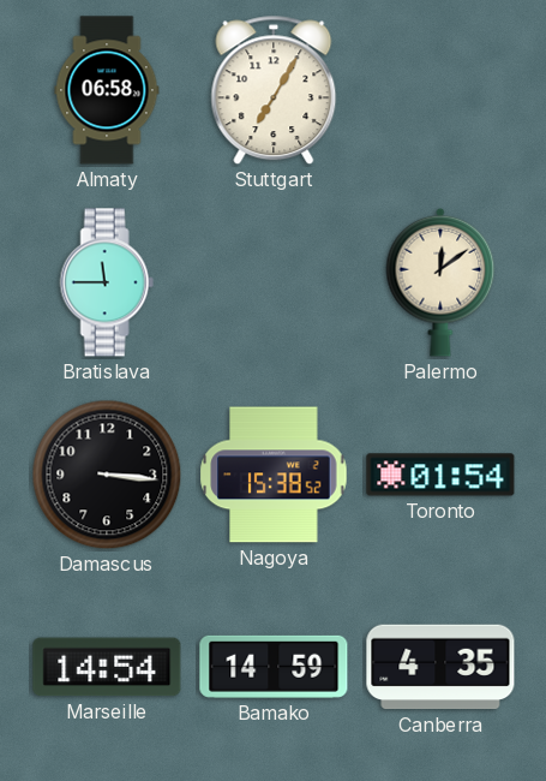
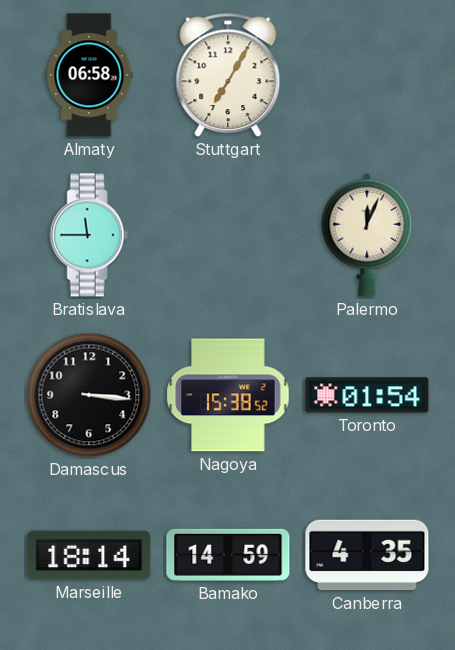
Palermo: 12:09 -> 12:04 (367, 235)
Marseille: 14:54 -> 18:14 (89, 555)
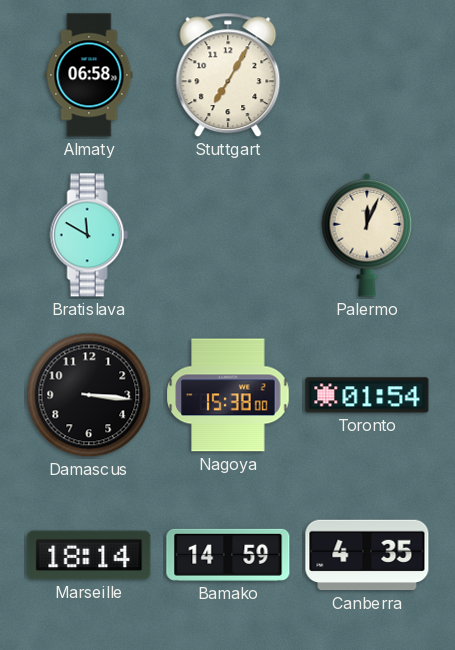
Bratislava: 11:45 -> 11:50 (89, 235)
Nagoya: 15:38:52 -> 15:38:00 (228, 395)
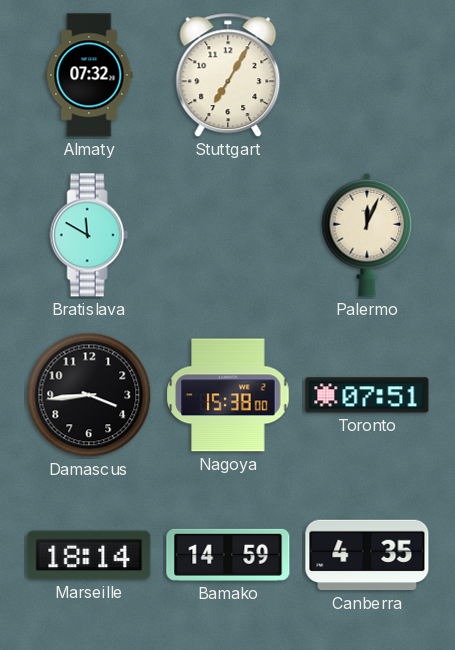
Almaty: 06:58 -> 07:32 (89, 75)
Damascus: 3:16 -> 3:44 (89, 395)
Toronto: 01:54 -> 07:51 (367, 395)
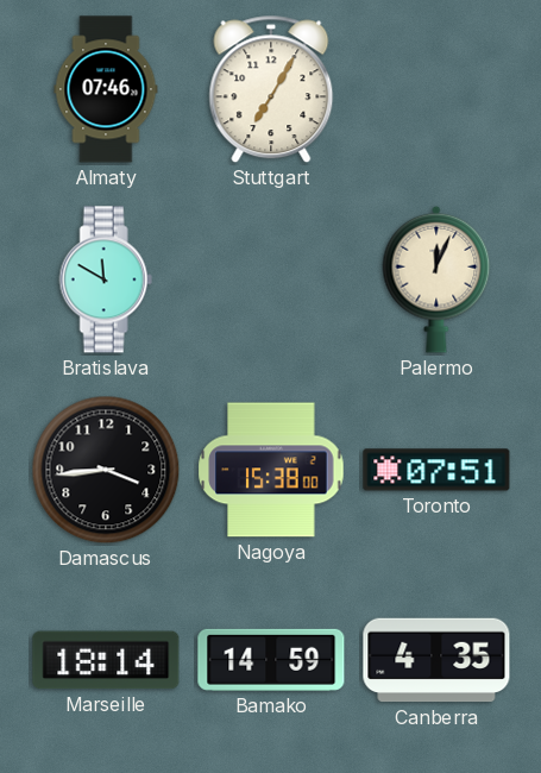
Almaty: 07:32 -> 07:46 (106, 89)
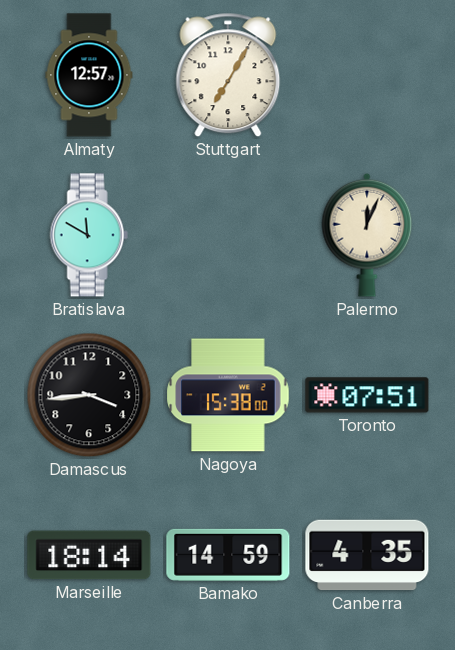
Almaty: 07:46 -> 12:57 (89, 75)
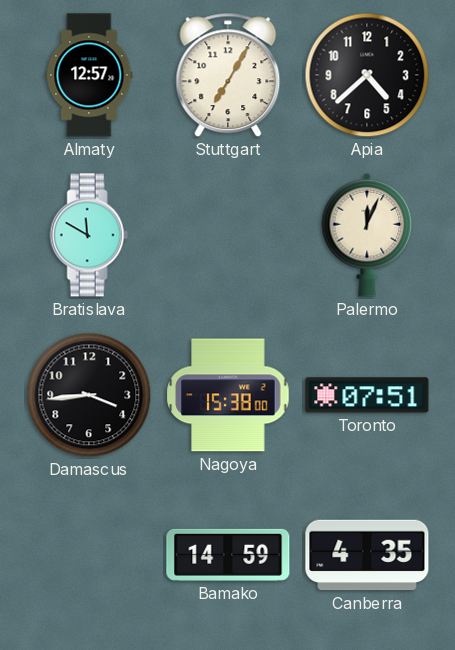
Apia: none -> 4:38 (367, 75)
Marseille: 18:14 -> none (89, 555)
